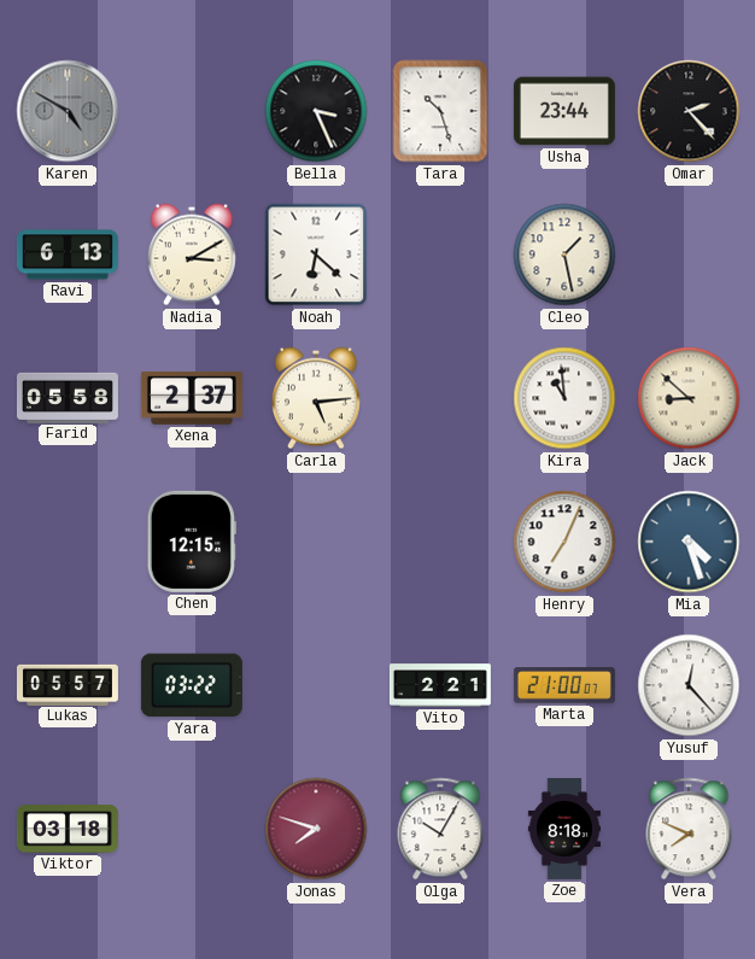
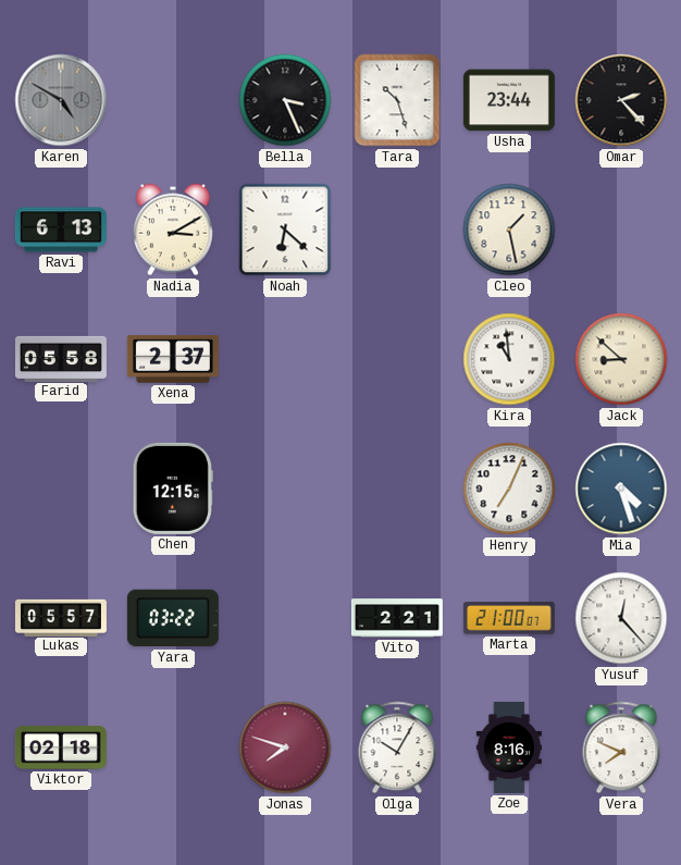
Carla: 5:14 -> none (316, 398)
Viktor: 03:18 -> 02:18 (61, 747)
Zoe: 8:18 -> 8:16 (509, 747)
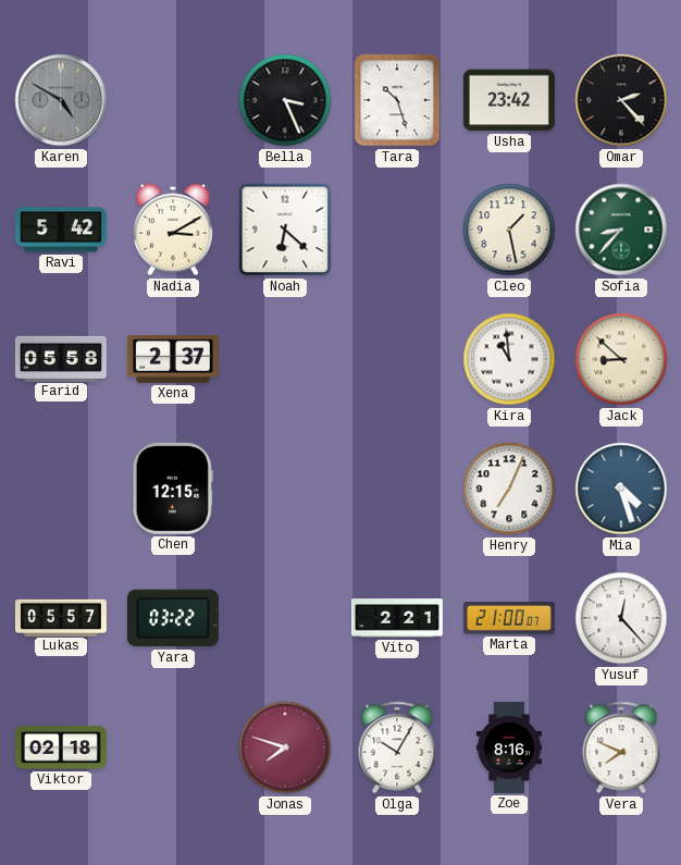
Usha: 23:44 -> 23:42 (509, 100)
Ravi: 6:13 -> 5:42 (61, 230)
Sofia: none -> 8:37 (621, 230)
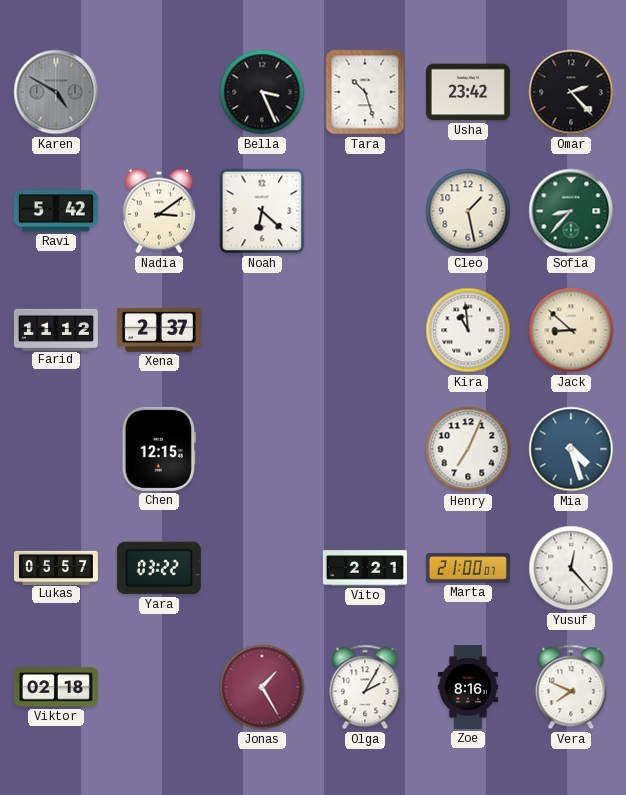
Nadia: 3:10 -> 3:09 (159, 211)
Farid: 05:58 -> 11:12 (56, 329)
Jonas: 7:48 -> 1:25 (262, 687)
Olga: 10:05 -> 2:05 (365, 687)
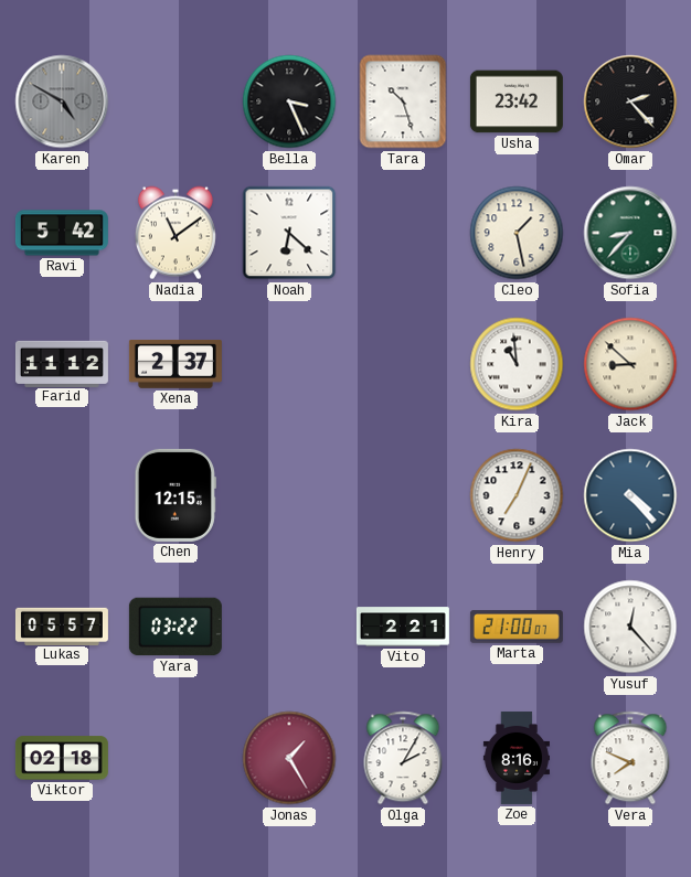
Nadia: 3:09 -> 11:09 (176, 233)
Mia: 4:27 -> 4:23 (630, 495)
